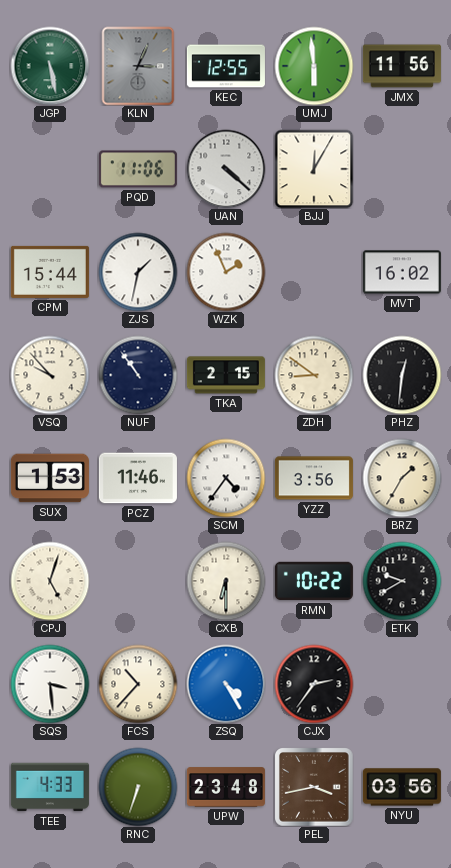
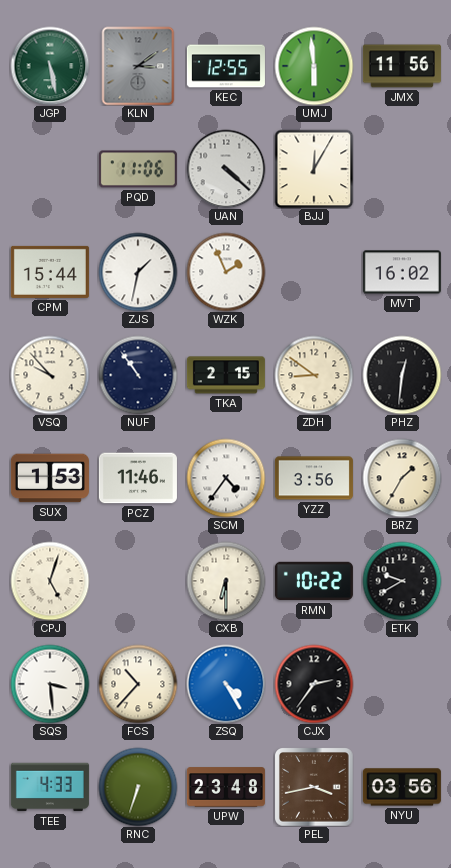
KLN: 3:04 -> 3:09 (138, 66)
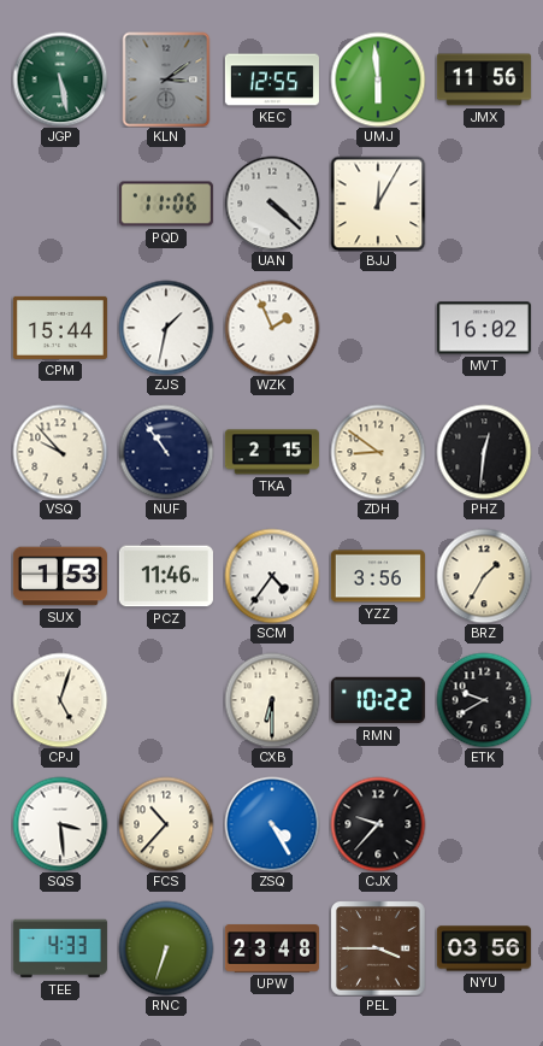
CJX: 2:36 -> 9:37 (378, 824)
PEL: 3:43 -> 3:45 (378, 948)
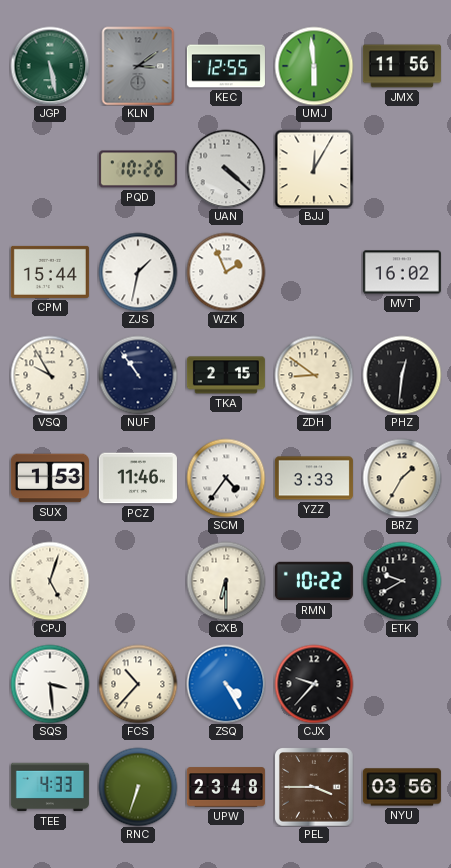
PQD: 11:06 -> 10:26 (138, 169)
VSQ: 9:53 -> 9:55 (50, 375)
YZZ: 3:56 -> 3:33 (314, 478)
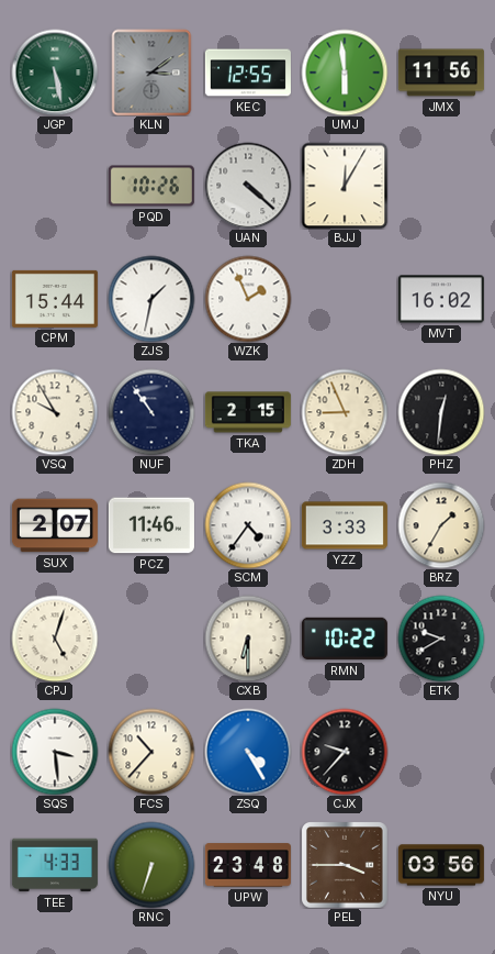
ZDH: 8:51 -> 8:56 (345, 412)
SUX: 1:53 -> 2:07 (55, 525)
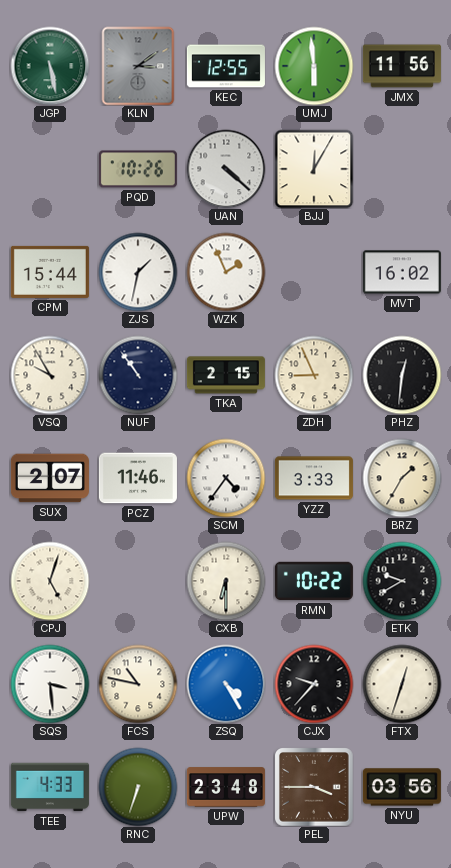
FCS: 10:37 -> 10:47 (138, 684)
FTX: none -> 12:33 (402, 684)
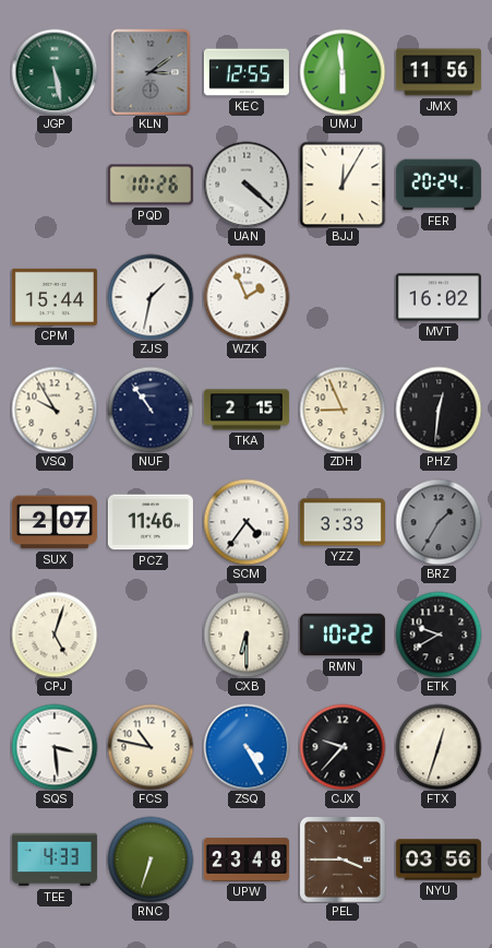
FER: none -> 20:24 (439, 185)
BRZ dial: cream -> grey (439, 522)
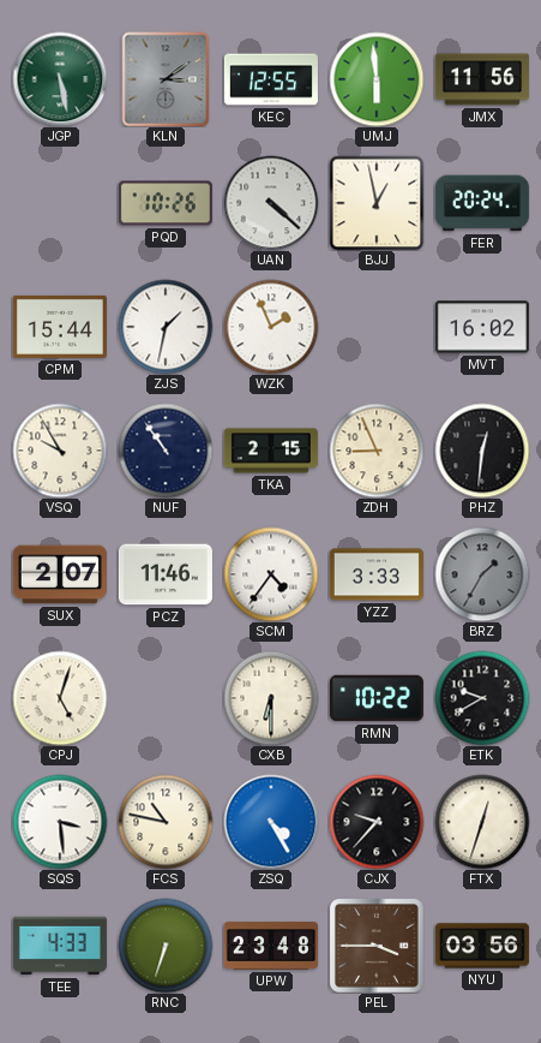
BJJ: 12:05 -> 12:58 (377, 203)
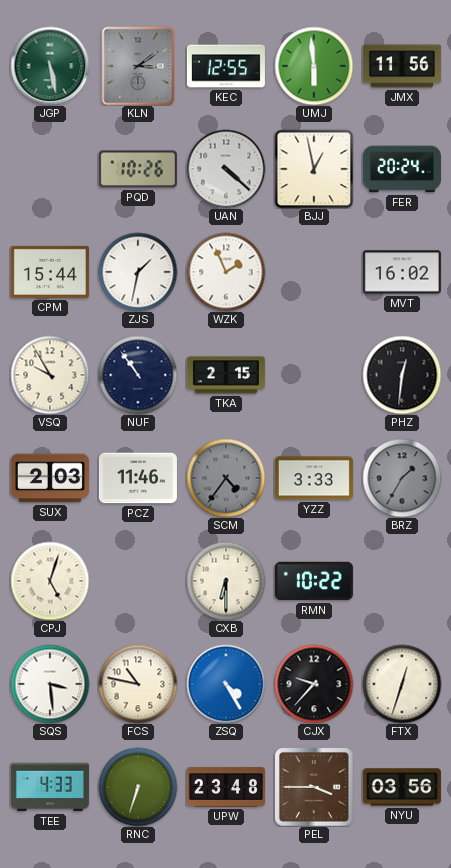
ZDH: 8:56 -> none (377, 451)
SUX: 2:07 -> 2:03 (50, 478)
SCM dial: white -> grey (226, 478)
ETK: 9:40 -> none (482, 698)
